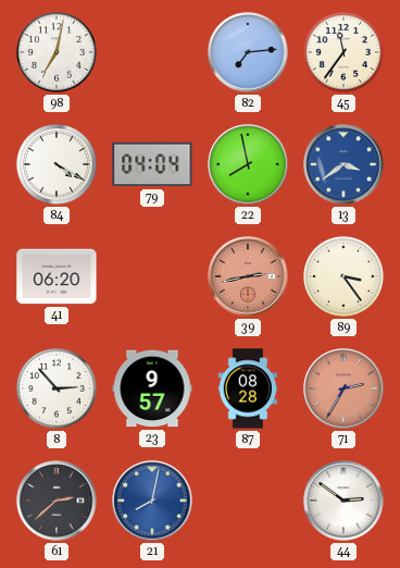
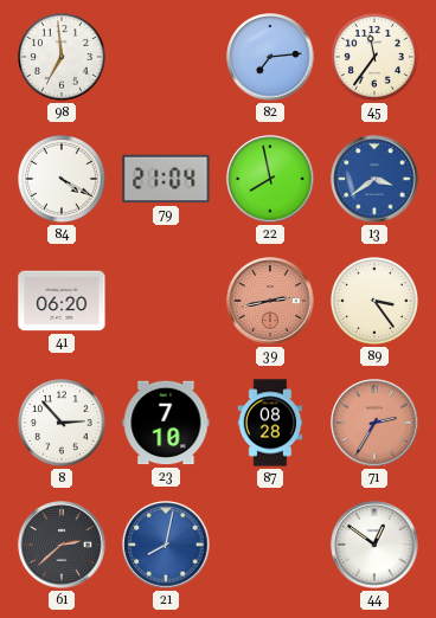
98: 7:02 -> 6:59 (63, 58)
79: 04:04 -> 21:04 (166, 179)
23: 9:57 -> 7:10 (166, 423)
44: 2:51 -> 12:51 (374, 545)
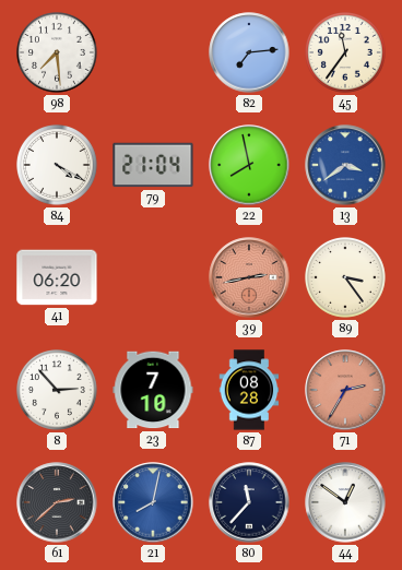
98: 6:59 -> 7:29 (58, 54)
80: none -> 11:37 (249, 502)
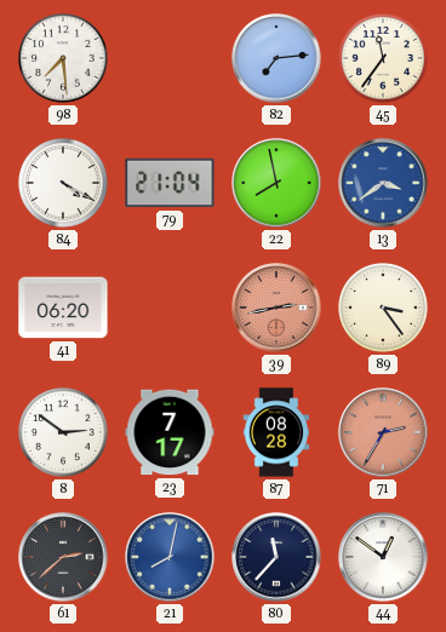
8: 2:53 -> 2:51 (64, 433)
23: 7:10 -> 7:17 (170, 432)
